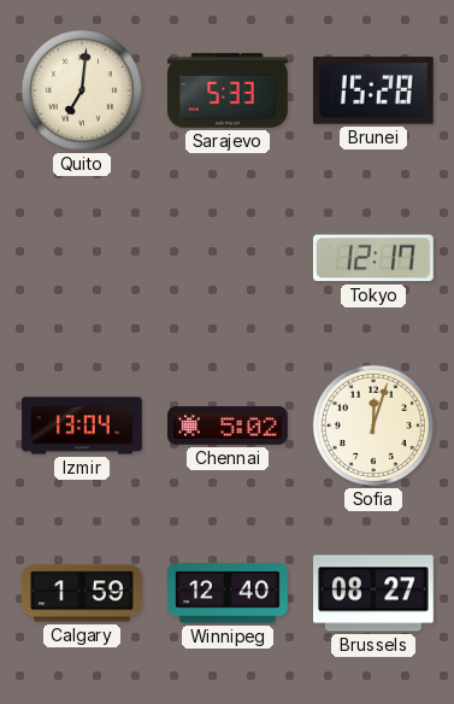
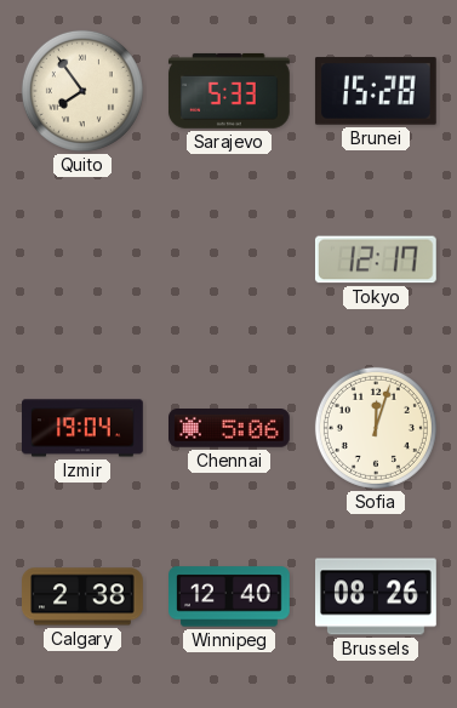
Quito: 7:01 -> 7:54 (82, 91)
Izmir: 13:04 -> 19:04 (84, 428)
Chennai: 5:02 -> 5:06 (230, 428)
Calgary: 1:59 -> 2:38 (82, 596)
Brussels: 08:27 -> 08:26 (377, 596)
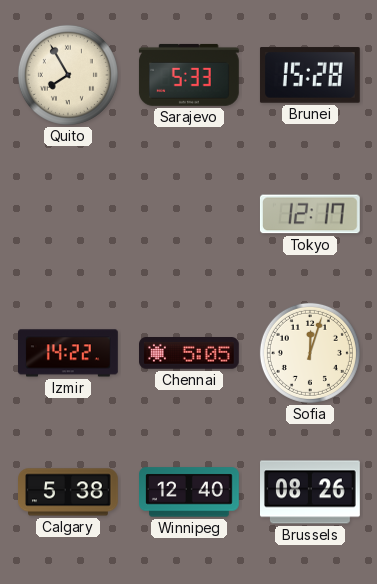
Quito: 7:54 -> 7:55 (68, 75)
Izmir: 19:04 -> 14:22 (69, 353)
Chennai: 5:06 -> 5:05 (190, 353)
Calgary: 2:38 -> 5:38 (68, 492)
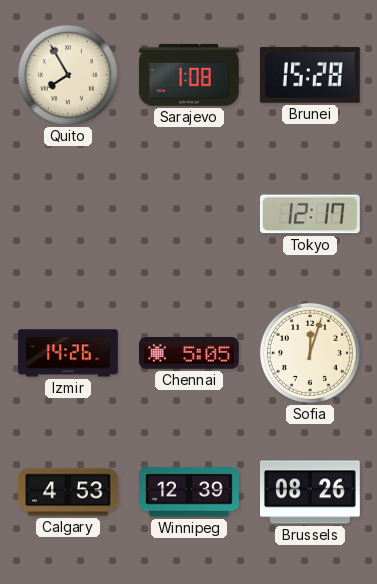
Sarajevo: 5:33 -> 1:08 (189, 75)
Izmir: 14:22 -> 14:26 (69, 353)
Calgary: 5:38 -> 4:53 (68, 492)
Winnipeg: 12:40 -> 12:39 (190, 492)
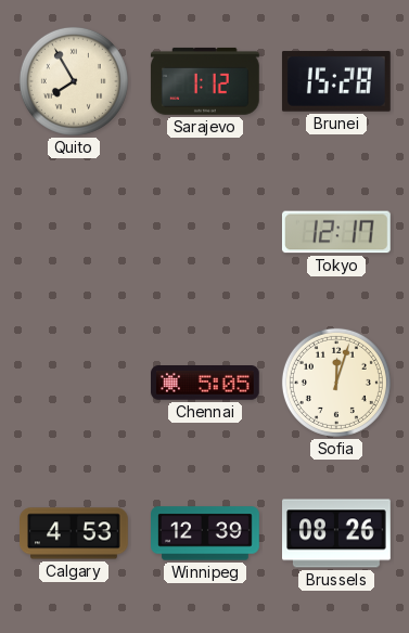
Sarajevo: 1:08 -> 1:12 (205, 81)
Izmir: 14:26 -> none (69, 353)
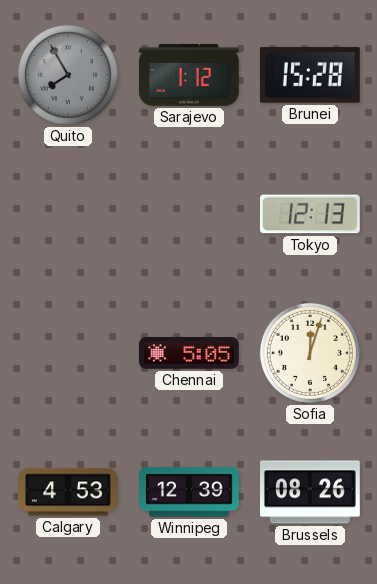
Quito dial: cream -> grey (68, 75)
Tokyo: 12:17 -> 12:13 (310, 214)
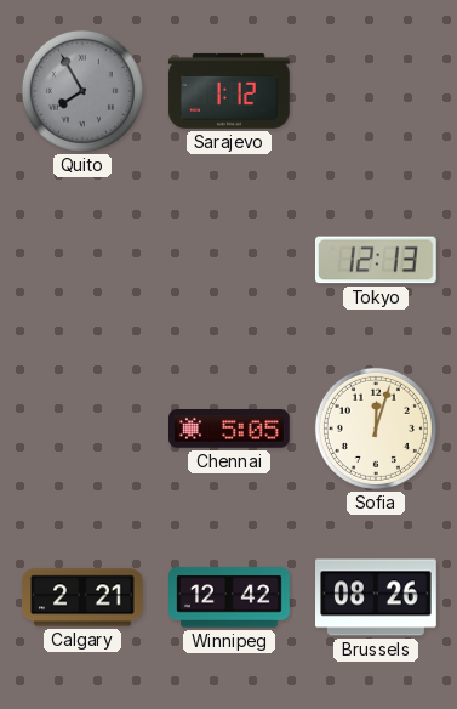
Brunei: 15:28 -> none (310, 75)
Calgary: 4:53 -> 2:21 (82, 597)
Winnipeg: 12:39 -> 12:42 (230, 597)
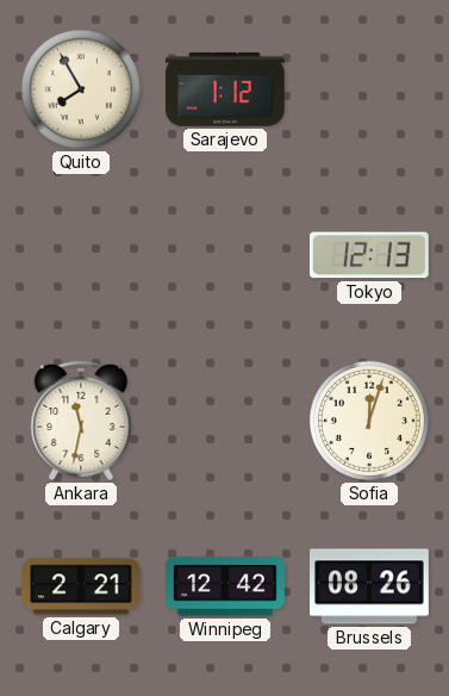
Quito dial: grey -> cream (81, 89)
Ankara: none -> 11:32 (81, 421)
Chennai: 5:05 -> none (230, 429)
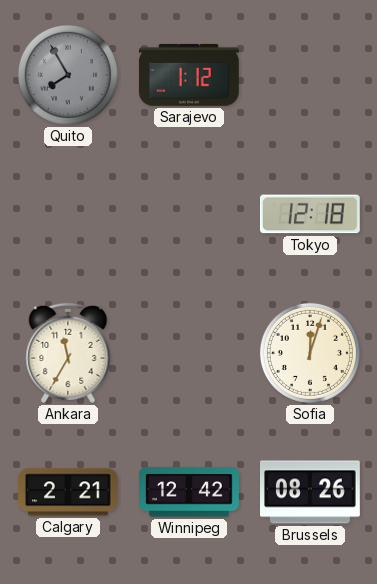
Quito dial: cream -> grey (68, 75)
Tokyo: 12:13 -> 12:18 (310, 214)
Ankara: 11:32 -> 11:35 (68, 353)
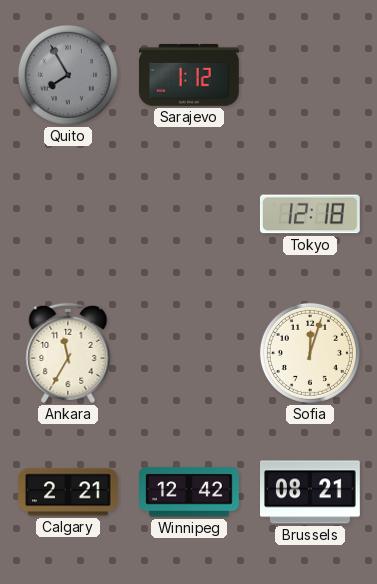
Brussels: 08:26 -> 08:21 (311, 492)
